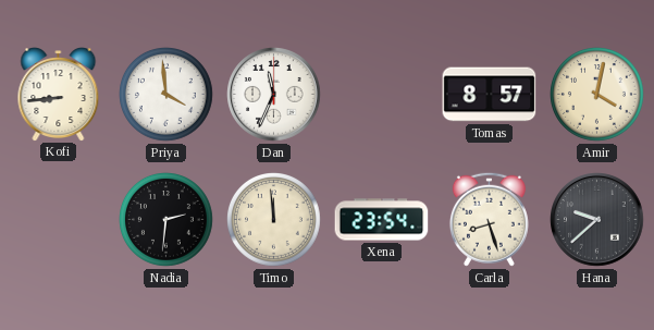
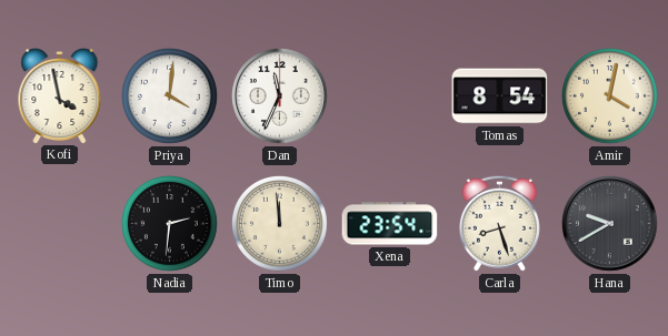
Kofi: 8:44 -> 3:58 (60, 96)
Priya: 3:59 -> 4:01 (170, 96)
Tomas: 8:57 -> 8:54 (500, 96)
Hana: 9:38 -> 9:40 (610, 224)
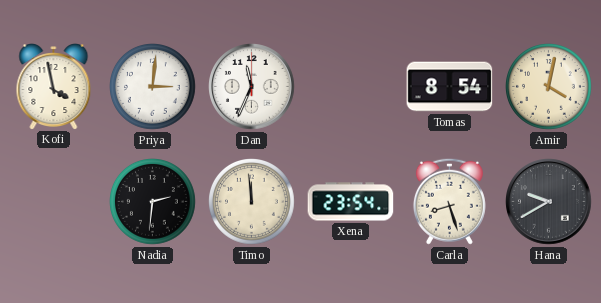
Priya: 4:01 -> 3:01 (153, 87)
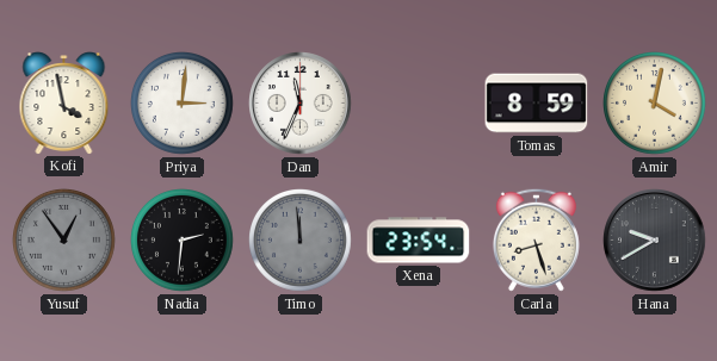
Tomas: 8:54 -> 8:59 (537, 104)
Yusuf: none -> 12:54 (64, 241)
Timo dial: cream -> grey (301, 241)
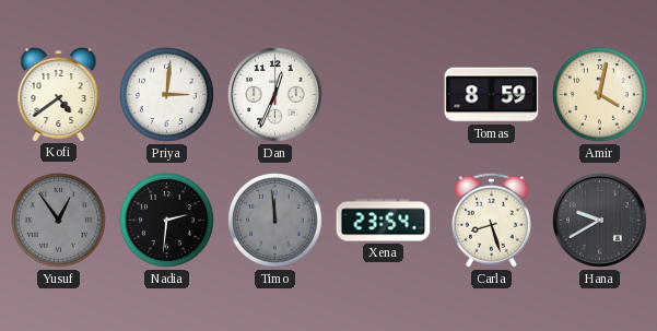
Kofi: 3:58 -> 4:39 (59, 95)
Dan: 11:34 -> 12:34 (275, 95)
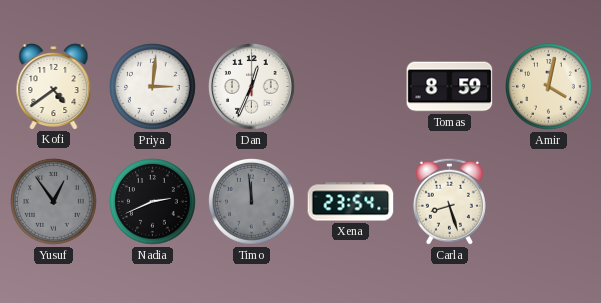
Nadia: 2:31 -> 2:41 (153, 202)
Hana: 9:40 -> none (600, 221)
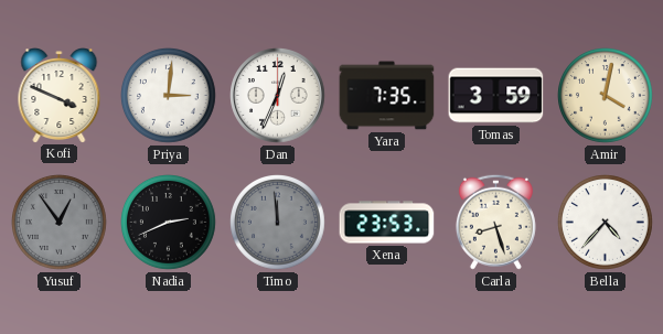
Kofi: 4:39 -> 3:49 (60, 96)
Yara: none -> 7:35 (387, 96)
Tomas: 8:59 -> 3:59 (496, 96)
Xena: 23:54 -> 23:53 (387, 223)
Bella: none -> 4:37 (606, 223)
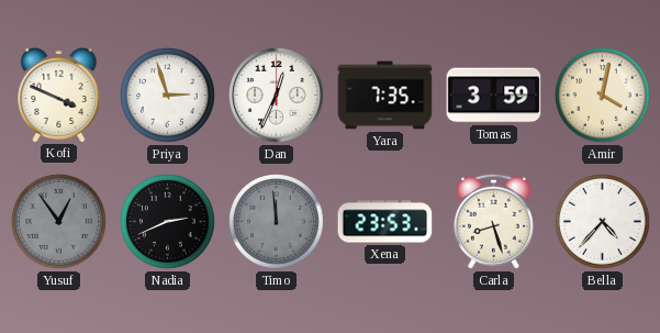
Priya: 3:01 -> 2:57 (168, 96)
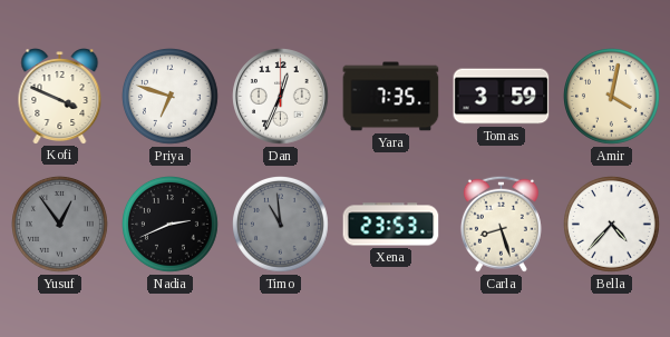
Priya: 2:57 -> 6:48 (171, 97)
Timo: 11:59 -> 10:59 (281, 225)
